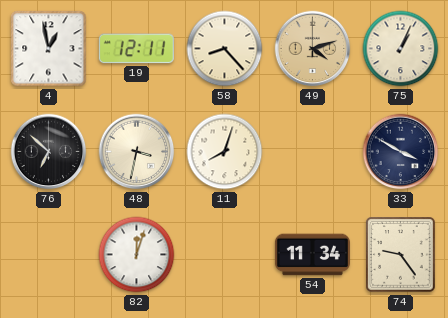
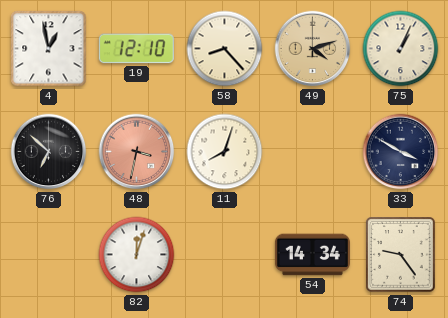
19: 12:11 -> 12:10 (136, 49)
48 dial: cream -> salmon (137, 152)
54: 11:34 -> 14:34 (312, 255)
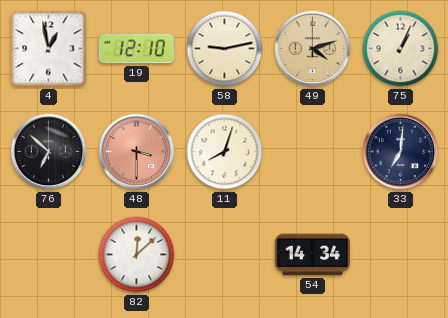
58: 8:23 -> 9:13 (225, 49)
48: 3:32 -> 3:30 (137, 152)
33: 3:50 -> 7:01 (401, 152)
82: 12:03 -> 12:08 (137, 255)
74: 9:24 -> none (401, 255)
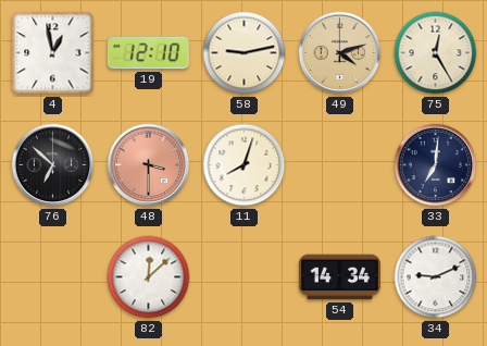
75: 1:04 -> 12:25 (436, 53)
34: none -> 9:11 (436, 277)
